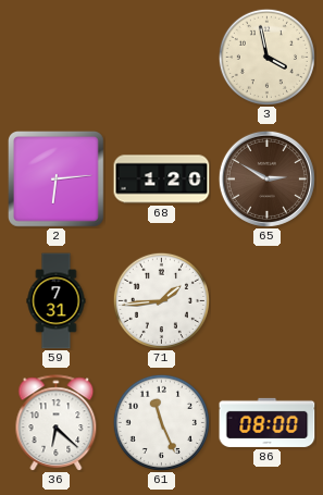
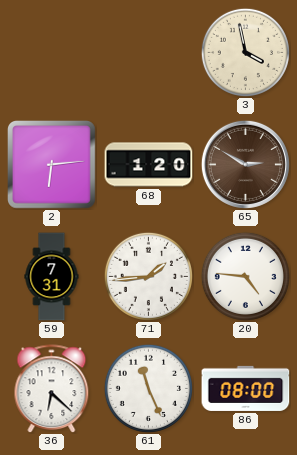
20: none -> 4:46 (245, 276)
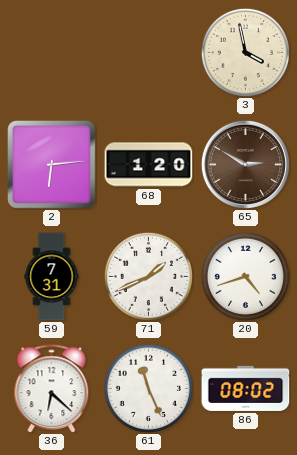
71: 1:44 -> 1:41 (148, 276)
20: 4:46 -> 4:42 (245, 276)
86: 08:00 -> 08:02 (246, 388)
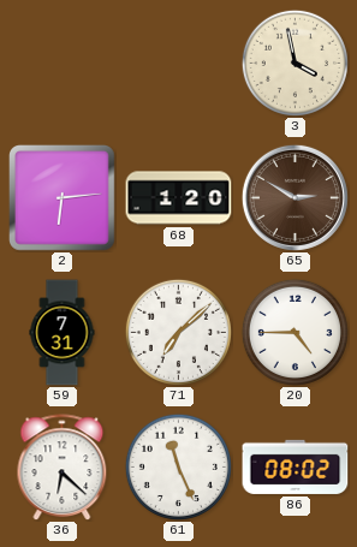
71: 1:41 -> 7:08 (178, 332)
20: 4:42 -> 4:45 (294, 332)
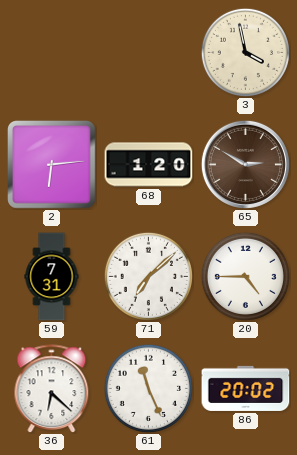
86: 08:02 -> 20:02 (246, 388)
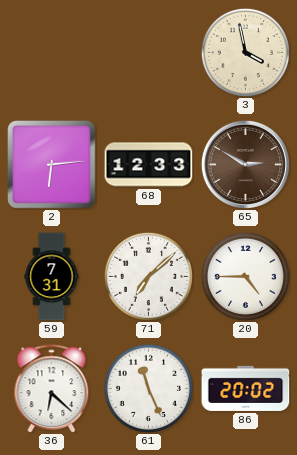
68: 1:20 -> 12:33 (149, 165)
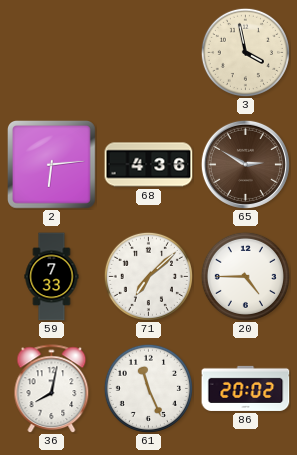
68: 12:33 -> 4:36 (149, 165)
59: 7:31 -> 7:33 (52, 277)
36: 6:22 -> 8:02 (52, 389)
